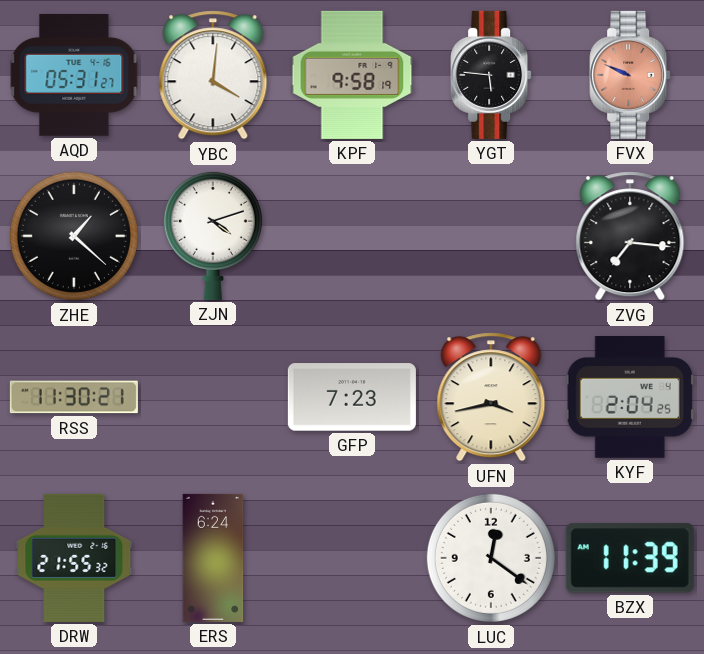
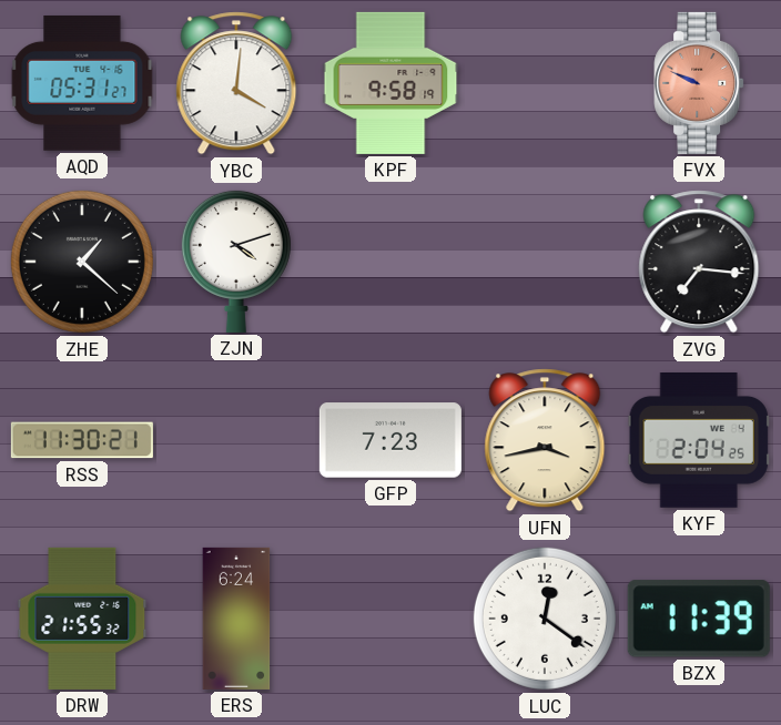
YGT: 5:46 -> none (491, 75)
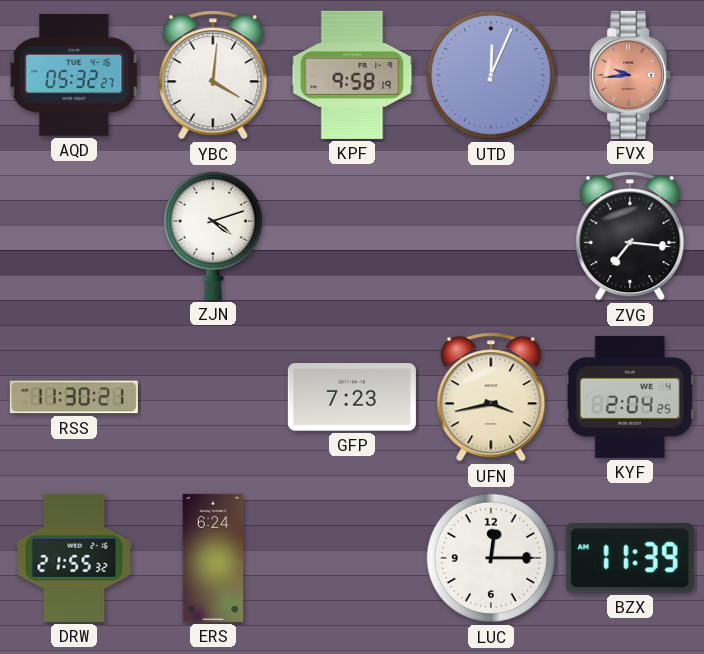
AQD: 05:31 -> 05:32 (74, 75)
UTD: none -> 12:04 (491, 75)
FVX: 9:49 -> 9:44 (630, 75)
ZHE: 1:22 -> none (82, 262)
LUC: 12:21 -> 12:15 (491, 558)
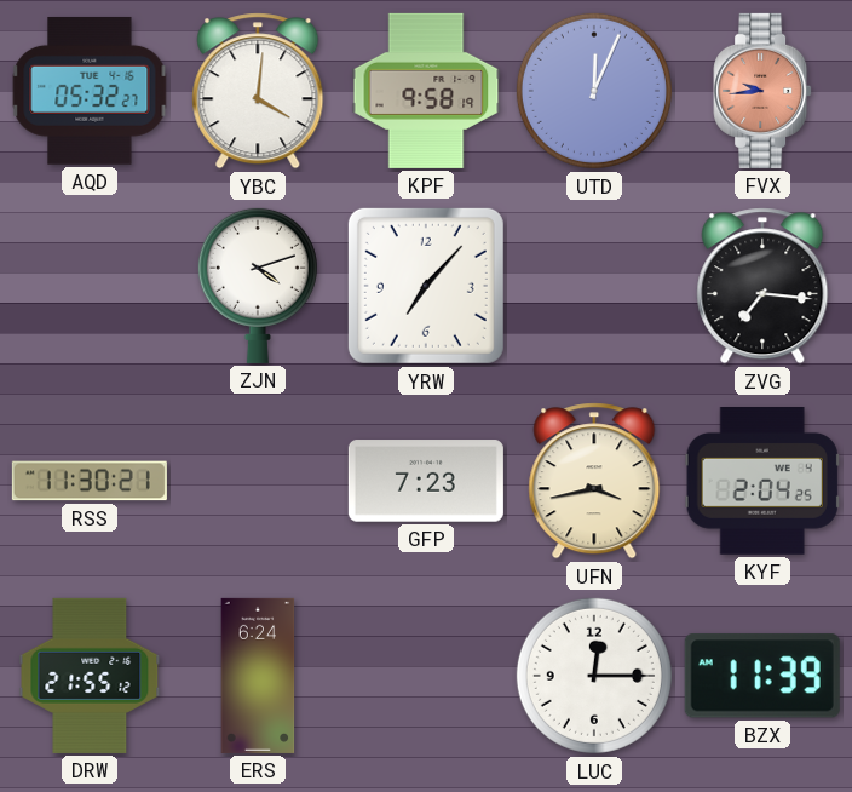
YRW: none -> 7:07 (426, 286)
DRW: 21:55:32 -> 21:55:12 (90, 676)
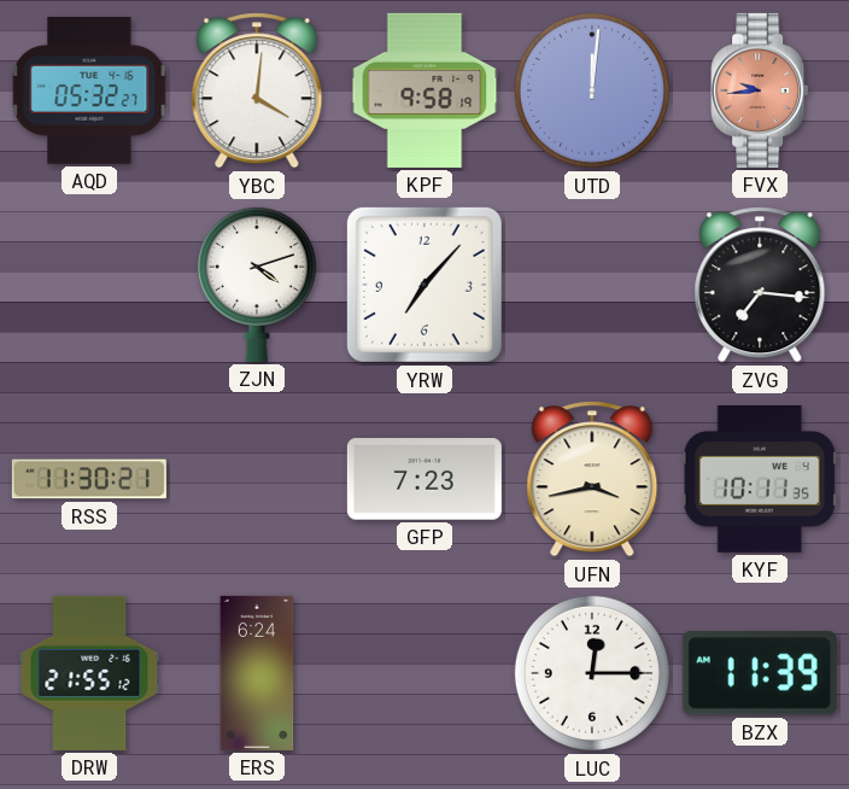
UTD: 12:04 -> 12:01 (592, 90)
KYF: 2:04 -> 10:11 (760, 480)
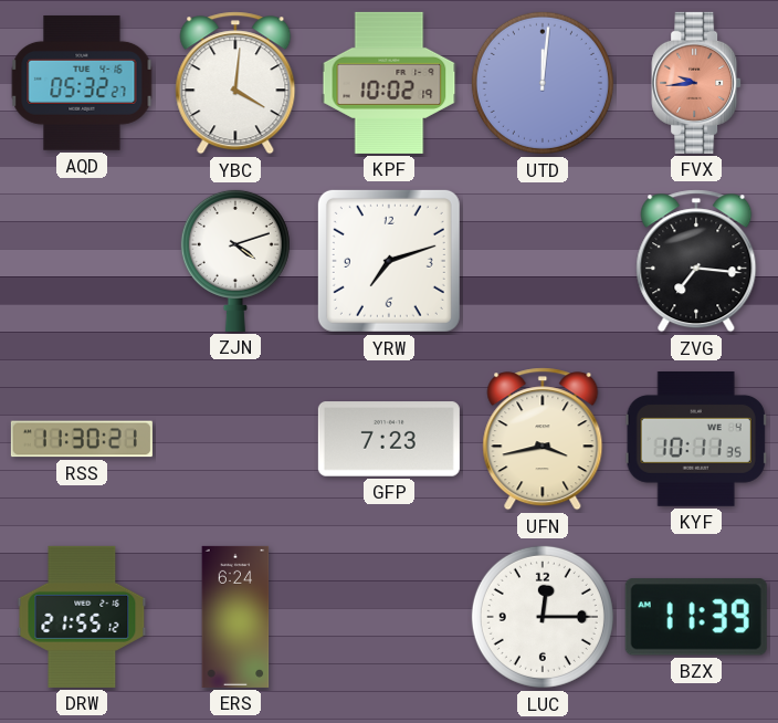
KPF: 9:58 -> 10:02 (389, 83)
YRW: 7:07 -> 7:12 (389, 261)
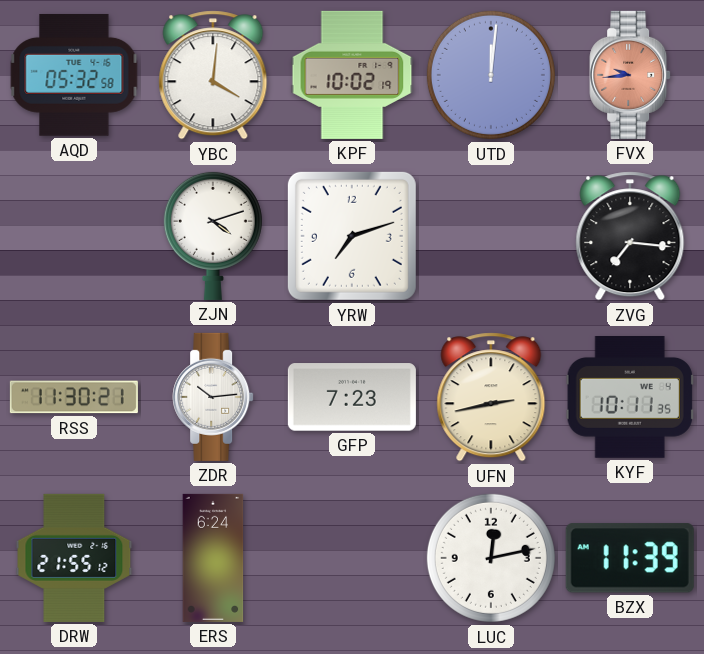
AQD: 05:32:27 -> 05:32:58 (74, 75)
ZDR: none -> 10:14 (213, 397)
UFN: 3:43 -> 2:43 (491, 397)
LUC: 12:15 -> 12:13 (491, 558)
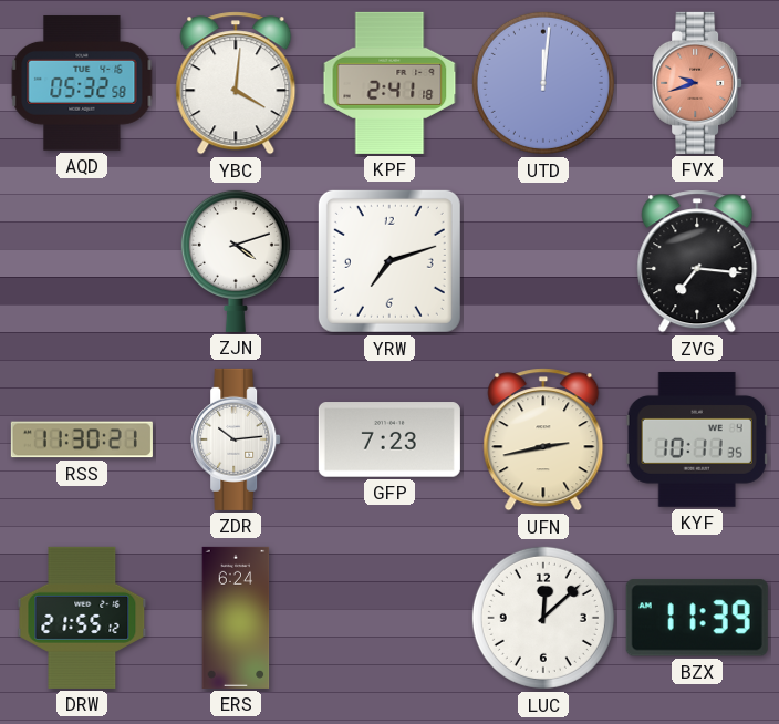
KPF: 10:02 -> 2:41 (389, 83)
FVX: 9:44 -> 9:42 (697, 83)
LUC: 12:13 -> 12:08 (543, 618)
